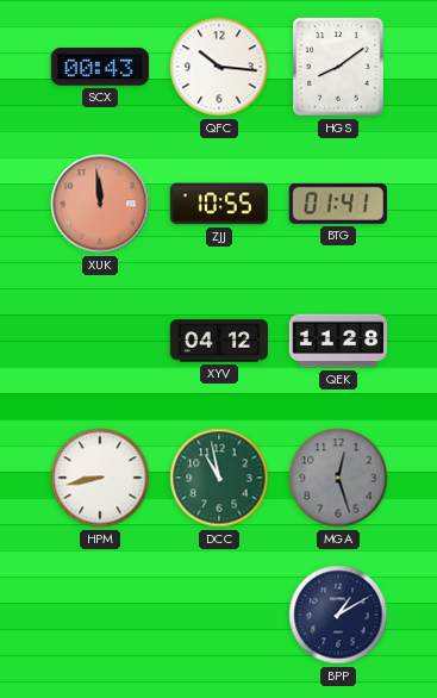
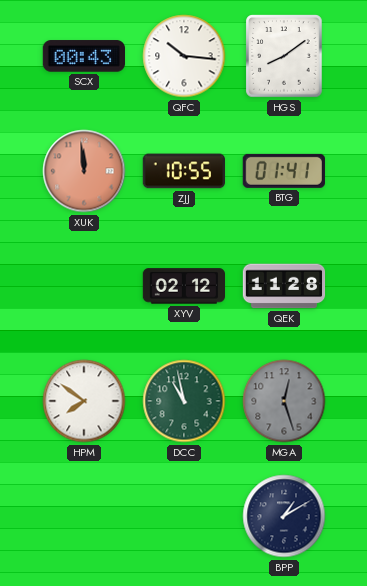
XYV: 04:12 -> 02:12 (184, 286)
HPM: 8:43 -> 7:51 (84, 401)
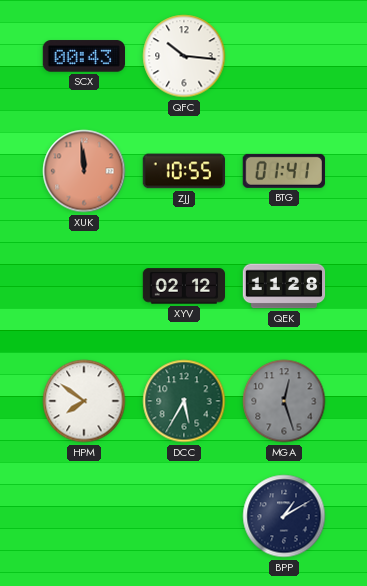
HGS: 8:09 -> none (284, 56)
DCC: 10:58 -> 5:35 (184, 401)
